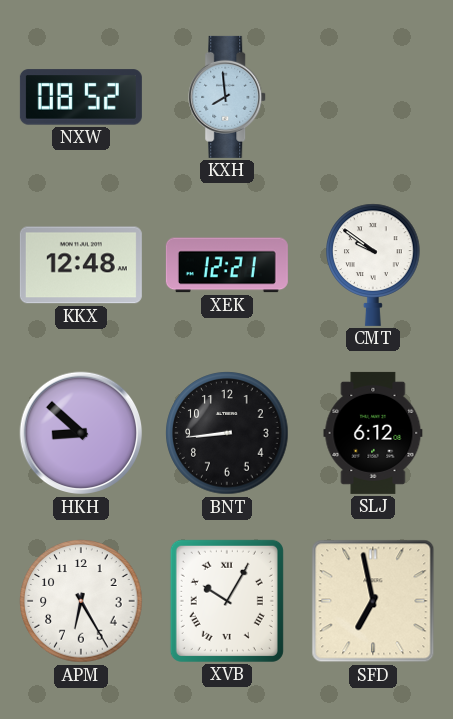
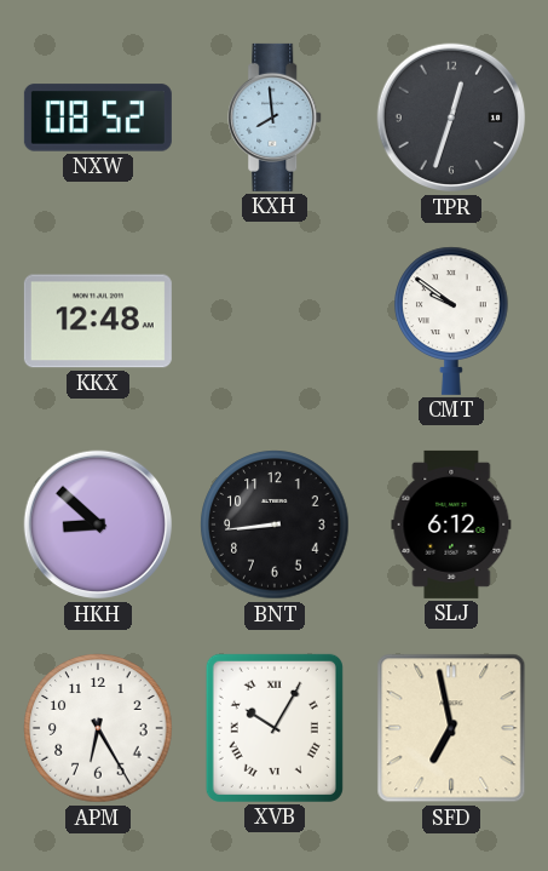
TPR: none -> 12:33 (451, 118)
XEK: 12:21 -> none (227, 265)
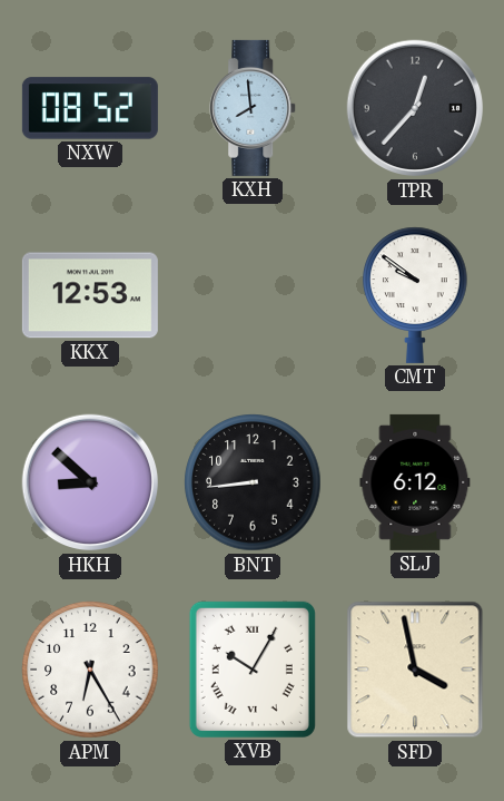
TPR: 12:33 -> 12:37 (415, 108)
KKX: 12:48 -> 12:53 (90, 295)
SFD: 6:58 -> 3:58 (415, 670)
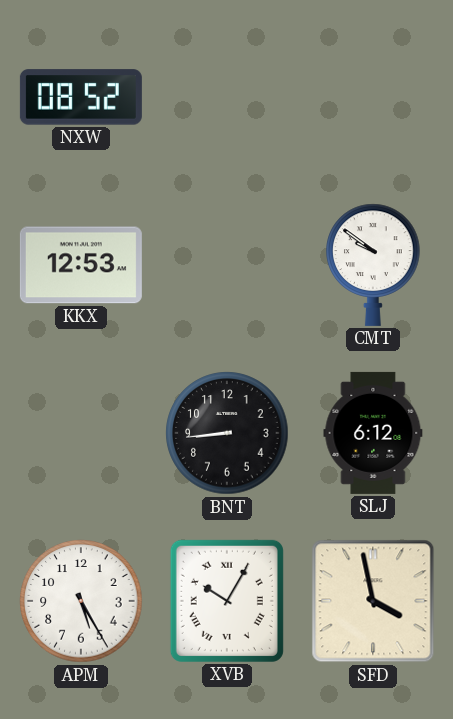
KXH: 7:59 -> none (254, 108)
TPR: 12:37 -> none (415, 108)
HKH: 8:52 -> none (90, 482)
APM: 6:25 -> 5:25 (81, 601)
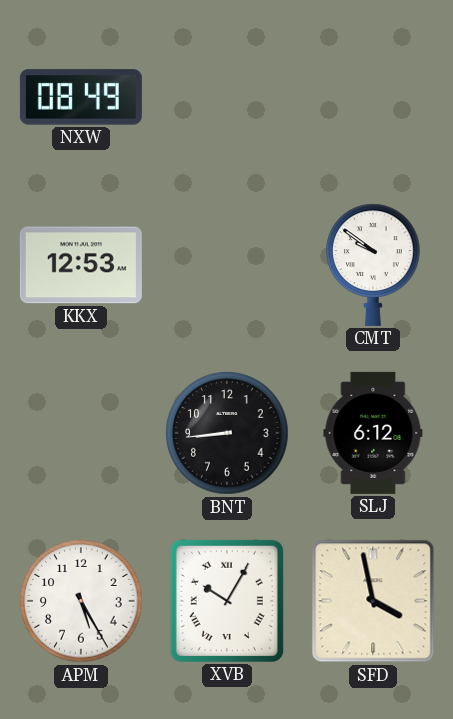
NXW: 08:52 -> 08:49 (81, 97)
